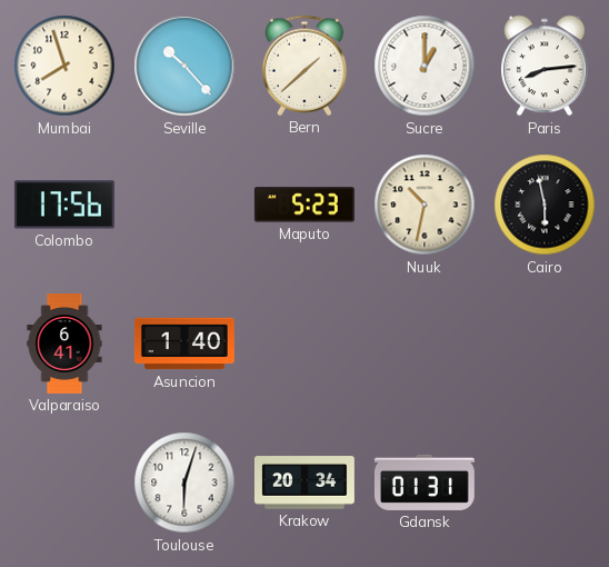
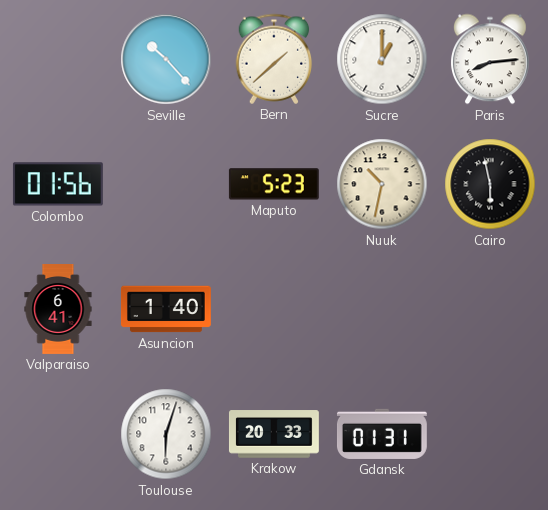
Mumbai: 7:57 -> none (64, 66)
Colombo: 17:56 -> 01:56 (58, 184)
Krakow: 20:34 -> 20:33 (274, 434)
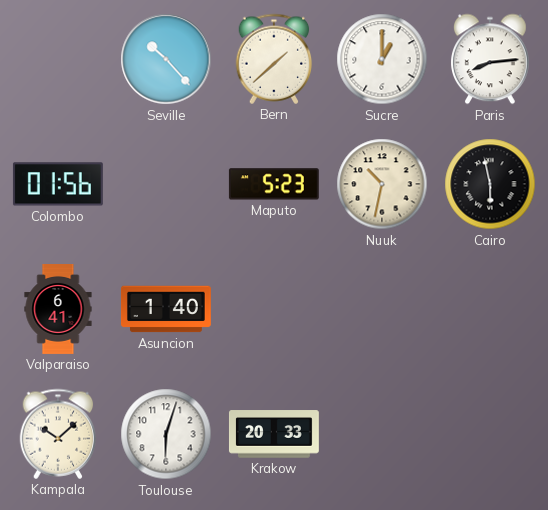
Kampala: none -> 10:08 (58, 434)
Gdansk: 01:31 -> none (382, 434)
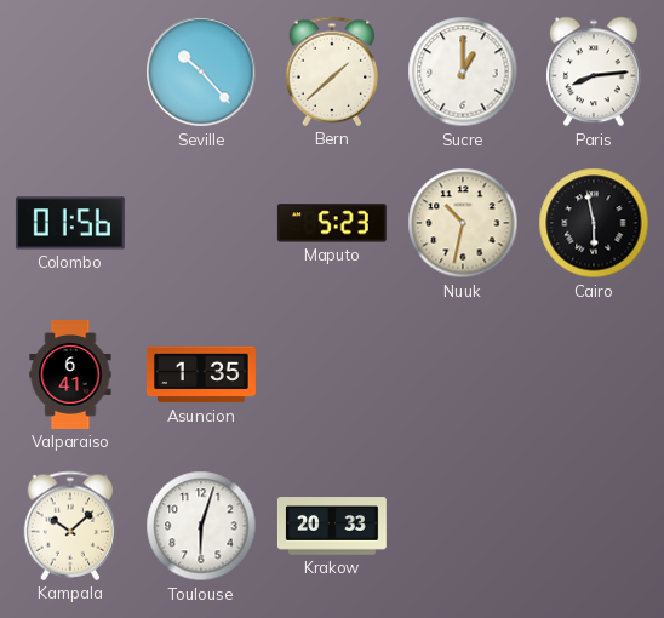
Asuncion: 1:40 -> 1:35 (201, 374)
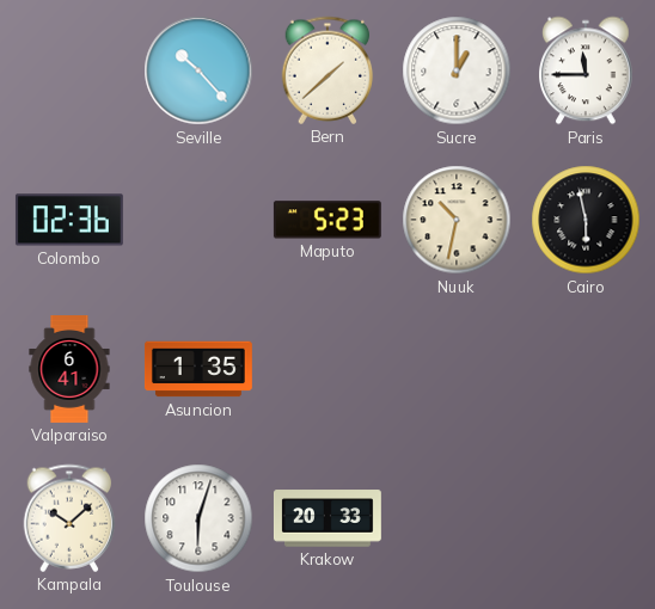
Paris: 8:14 -> 11:45 (587, 70)
Colombo: 01:56 -> 02:36 (69, 220)
